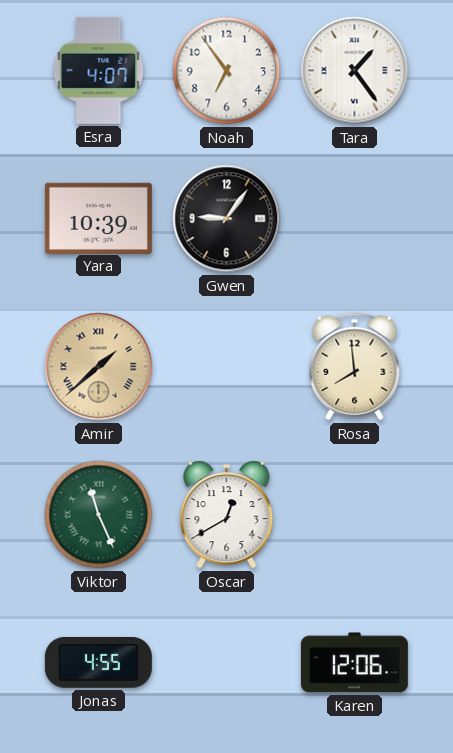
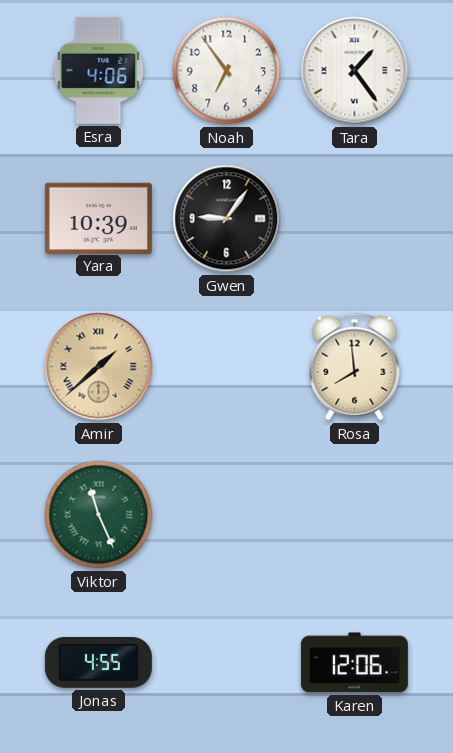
Esra: 4:07 -> 4:06 (99, 70)
Oscar: 12:40 -> none (227, 515)
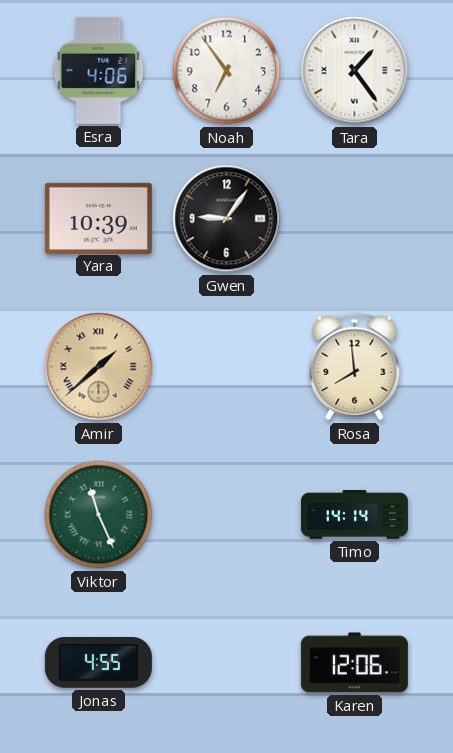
Timo: none -> 14:14 (354, 515)
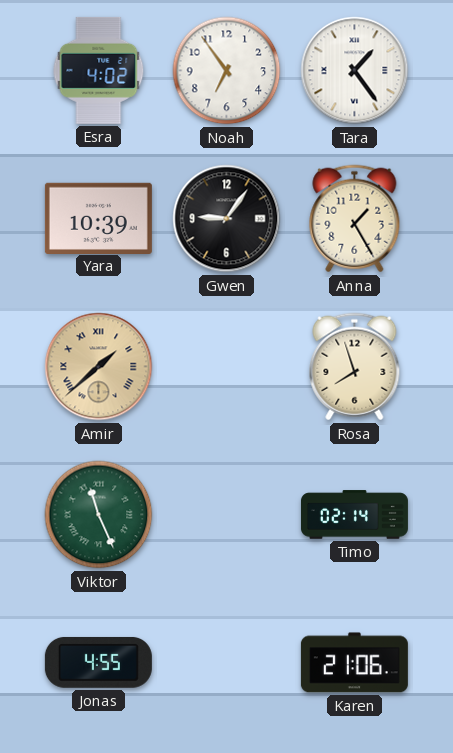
Esra: 4:06 -> 4:02 (99, 70)
Anna: none -> 1:25 (355, 219)
Rosa: 7:59 -> 7:57 (355, 367)
Timo: 14:14 -> 02:14 (354, 515)
Karen: 12:06 -> 21:06 (354, 663)
